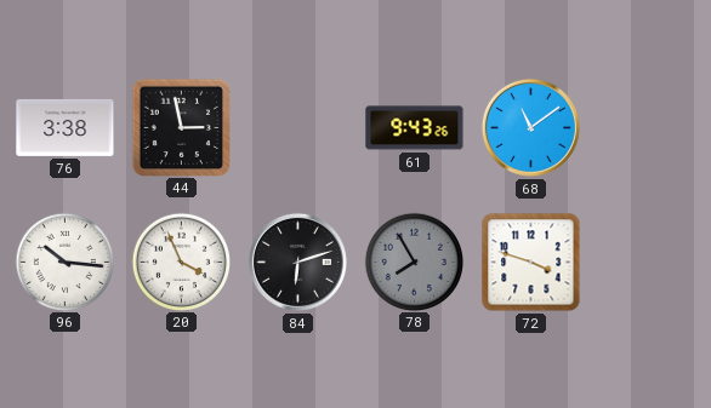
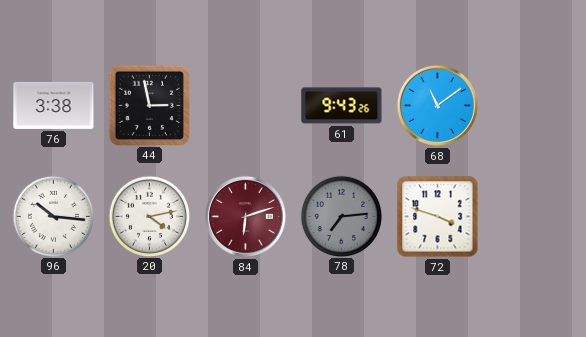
20: 3:56 -> 4:13 (149, 216)
84 dial: black -> burgundy (245, 216)
78: 7:55 -> 7:14 (341, 216)
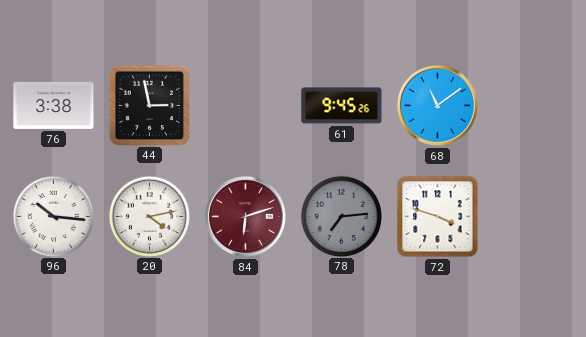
61: 9:43 -> 9:45 (342, 106)
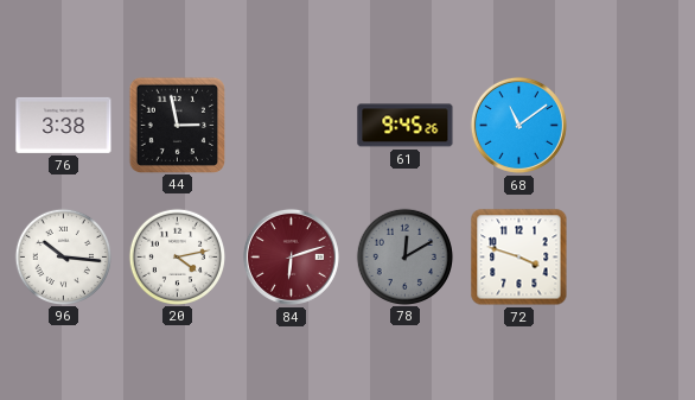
78: 7:14 -> 12:10 (404, 256)
